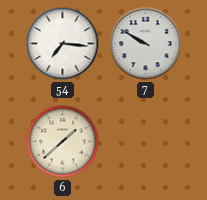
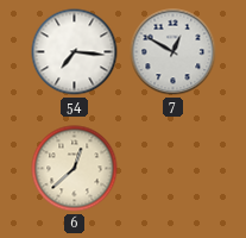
7: 9:50 -> 12:50 (174, 52)
6: 1:38 -> 12:38 (75, 169)
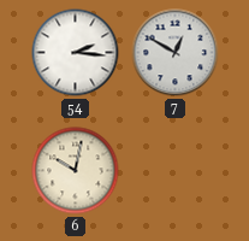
54: 7:16 -> 2:16 (76, 53)
6: 12:38 -> 10:02 (76, 171)
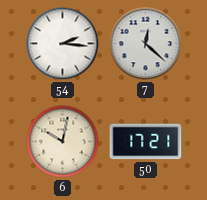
7: 12:50 -> 12:22 (146, 44)
50: none -> 17:21 (146, 142)
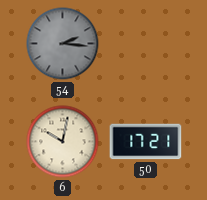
54 dial: white -> grey (63, 44)
7: 12:22 -> none (146, 44)
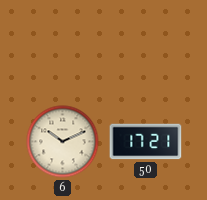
54: 2:16 -> none (63, 44)
6: 10:02 -> 10:11 (63, 142)
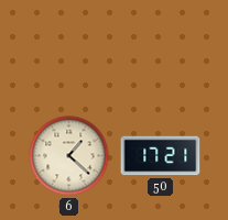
6: 10:11 -> 1:22 (69, 156)
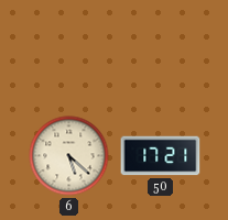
6: 1:22 -> 5:22 (69, 156)
